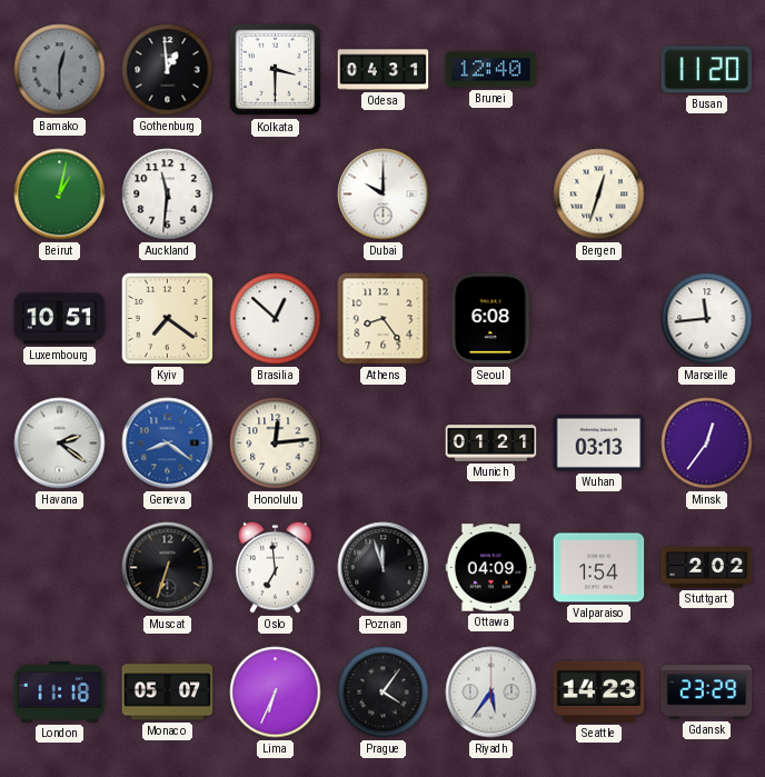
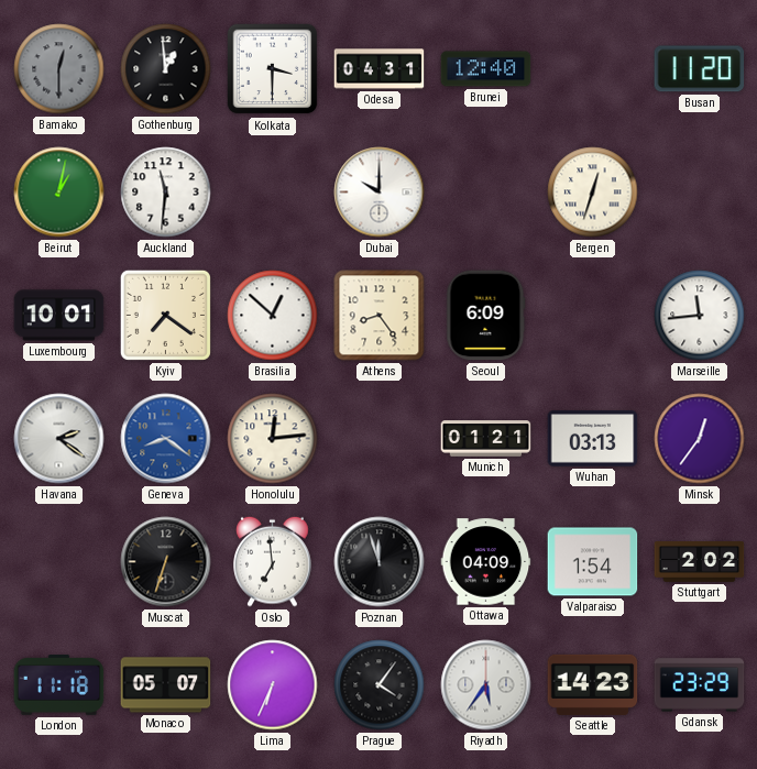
Luxembourg: 10:51 -> 10:01 (59, 316)
Seoul: 6:08 -> 6:09 (486, 316)
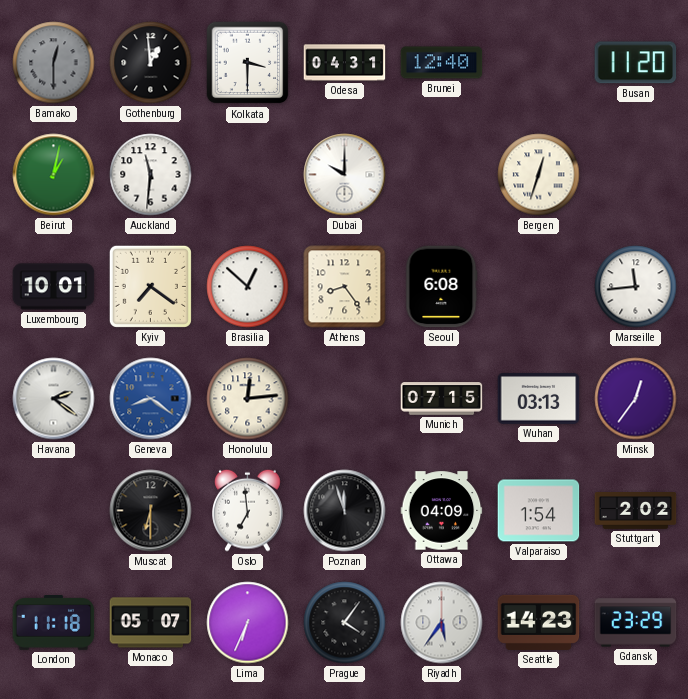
Seoul: 6:09 -> 6:08 (442, 287)
Munich: 01:21 -> 07:15 (442, 399)
Muscat: 6:33 -> 6:30 (151, 511)
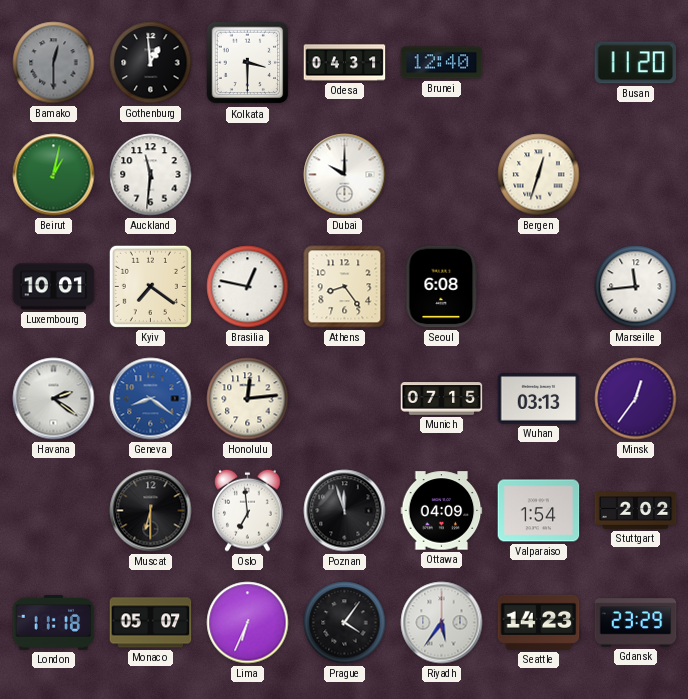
Brasilia: 12:52 -> 12:47 (248, 287)
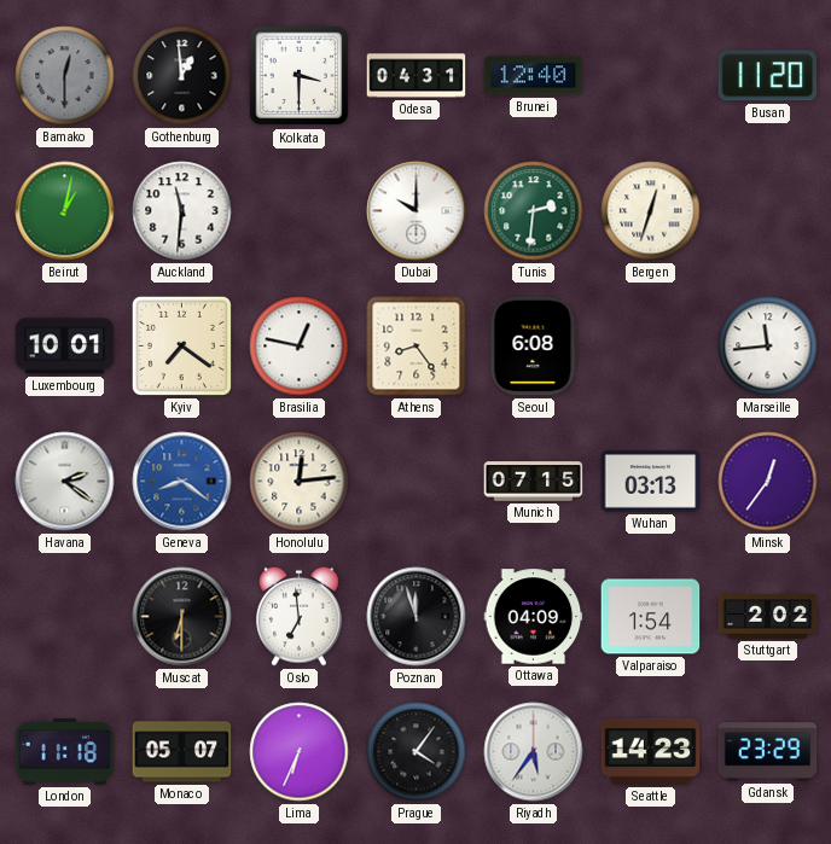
Tunis: none -> 2:31 (534, 211)
